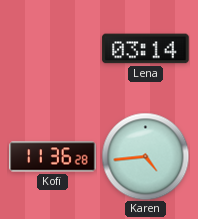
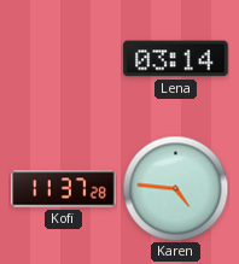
Kofi: 11:36 -> 11:37 (64, 189)
Karen: 4:44 -> 4:46 (175, 188)
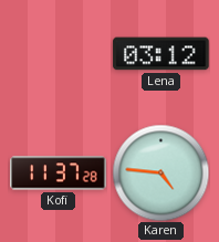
Lena: 03:14 -> 03:12 (161, 54)
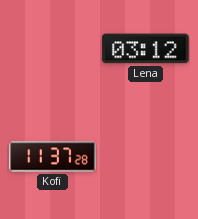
Karen: 4:46 -> none (160, 172)
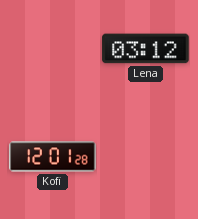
Kofi: 11:37 -> 12:01 (53, 157)
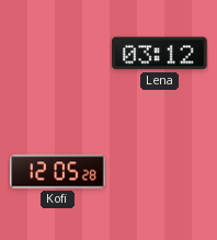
Kofi: 12:01 -> 12:05 (58, 172)
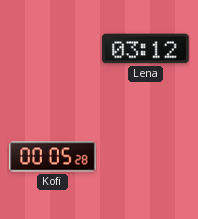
Kofi: 12:05 -> 00:05 (53, 157)
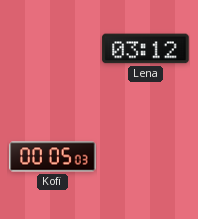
Kofi: 00:05:28 -> 00:05:03 (53, 157)
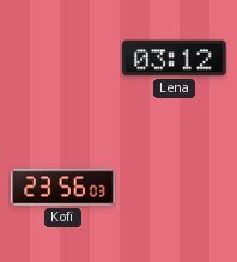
Kofi: 00:05 -> 23:56 (63, 188)
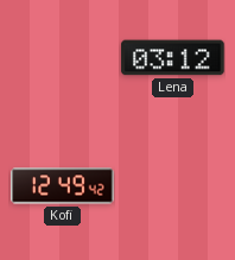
Kofi: 23:56 -> 12:49 (63, 186)
